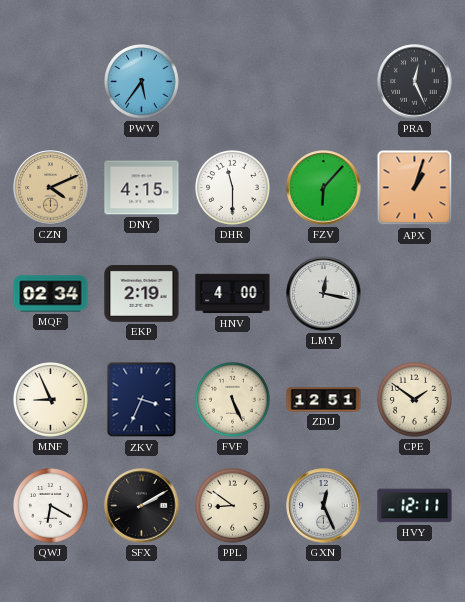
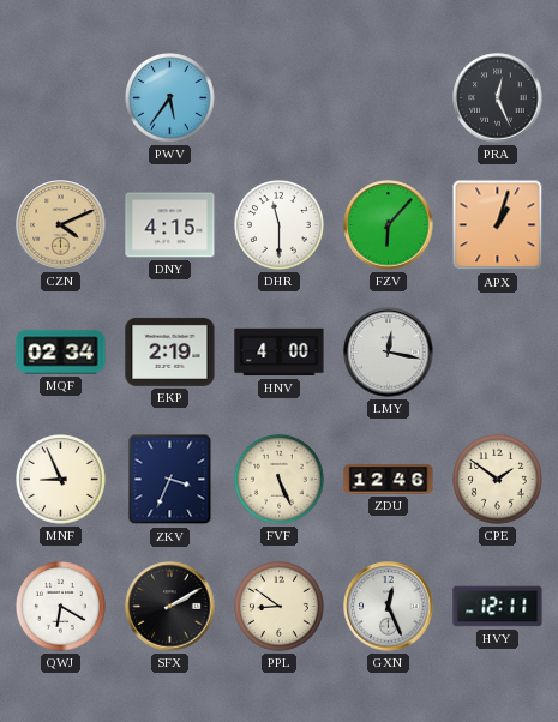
ZDU: 12:51 -> 12:46 (389, 480)
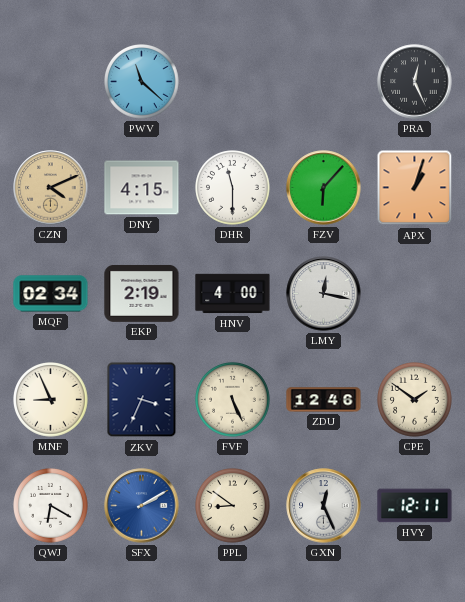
PWV: 5:36 -> 11:22 (142, 82)
SFX dial: black -> blue (142, 506)
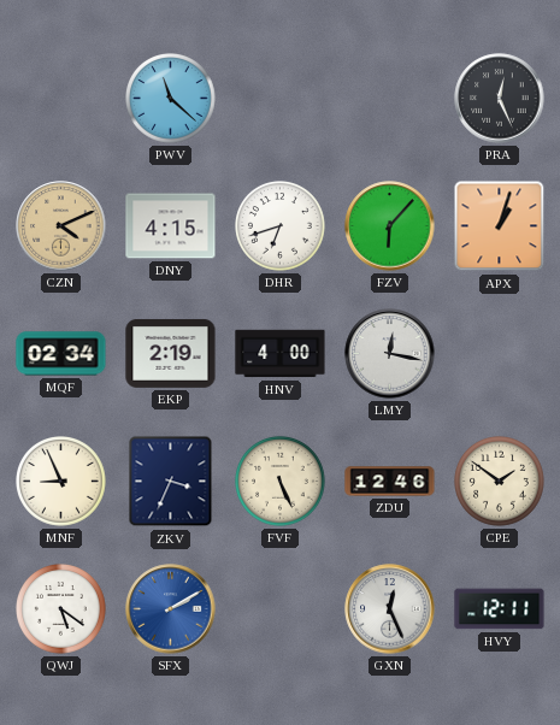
DHR: 11:30 -> 6:42 (281, 226)
QWJ: 6:20 -> 5:21 (61, 609)
PPL: 8:51 -> none (233, 506)
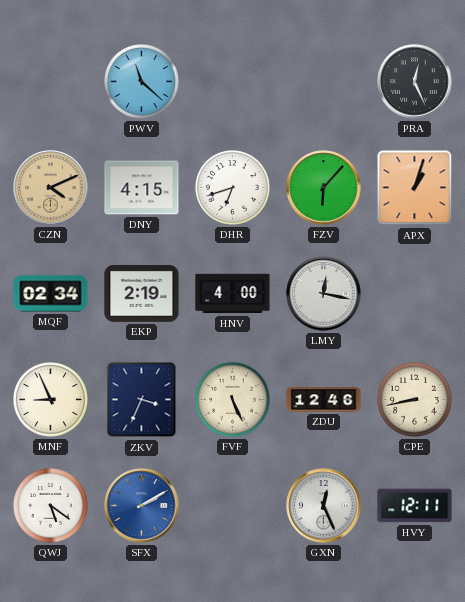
CPE: 1:51 -> 8:43 (415, 400)
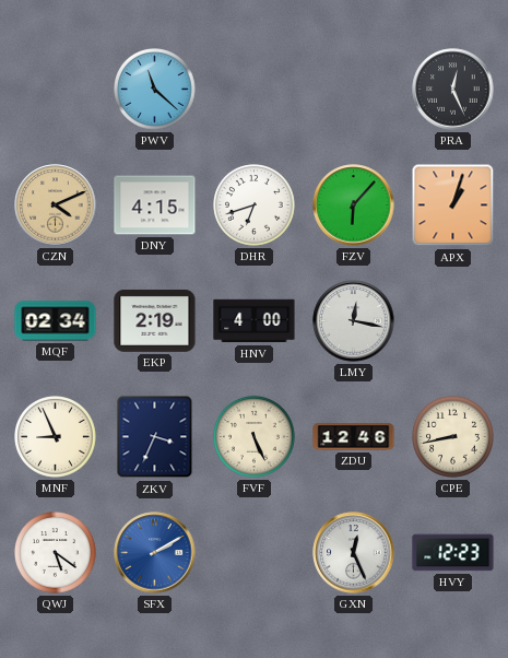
HVY: 12:11 -> 12:23 (453, 553)
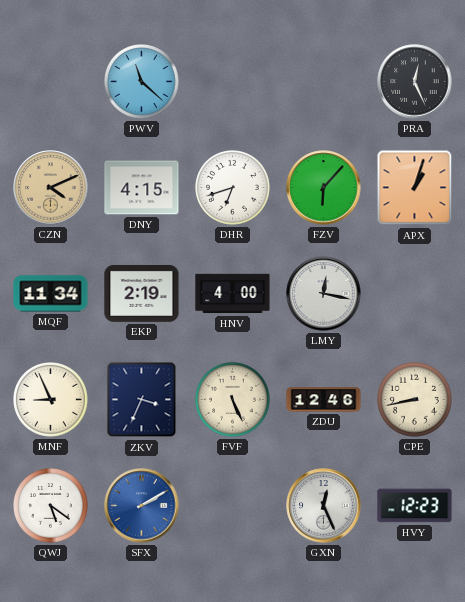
MQF: 02:34 -> 11:34 (51, 294)
